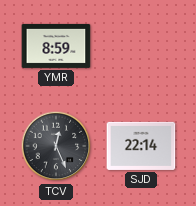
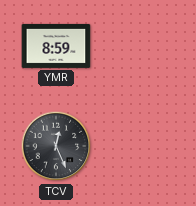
SJD: 22:14 -> none (141, 146)
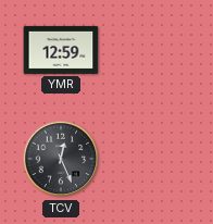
YMR: 8:59 -> 12:59 (61, 50)
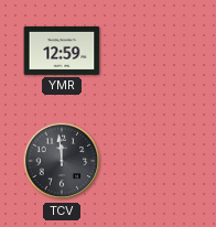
TCV: 12:26 -> 11:59 (62, 161)
